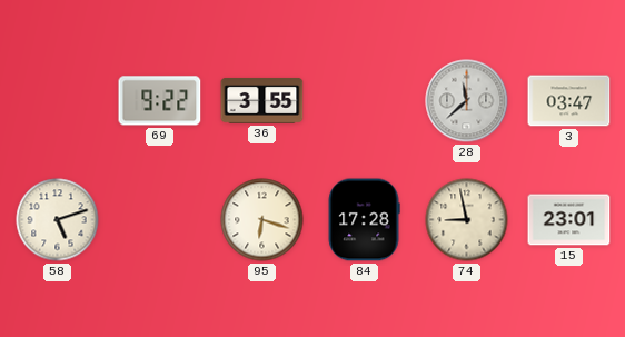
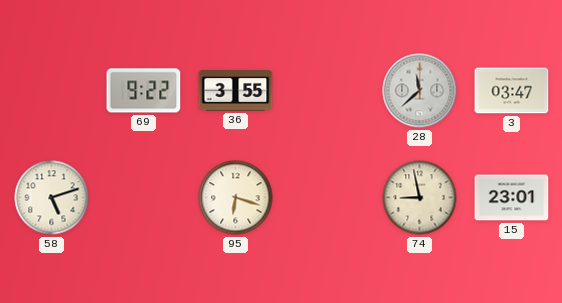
84: 17:28 -> none (364, 220)
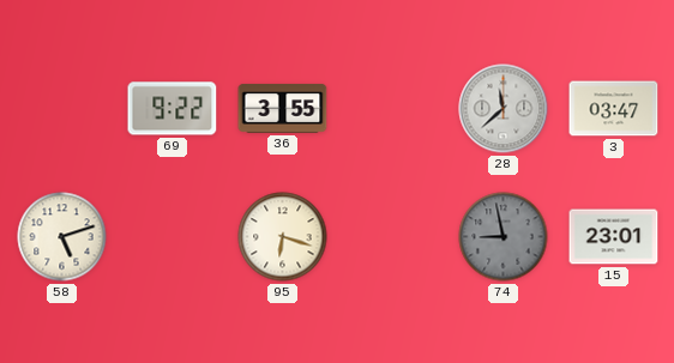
74 dial: cream -> grey (504, 237)
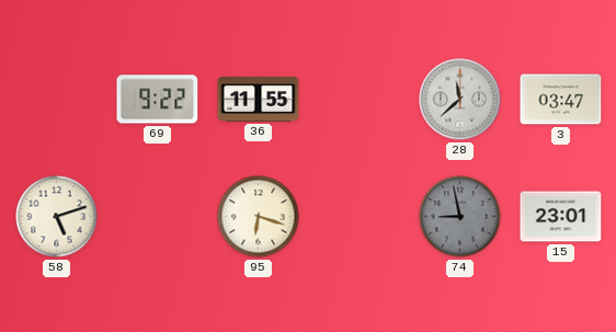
36: 3:55 -> 11:55 (259, 99)
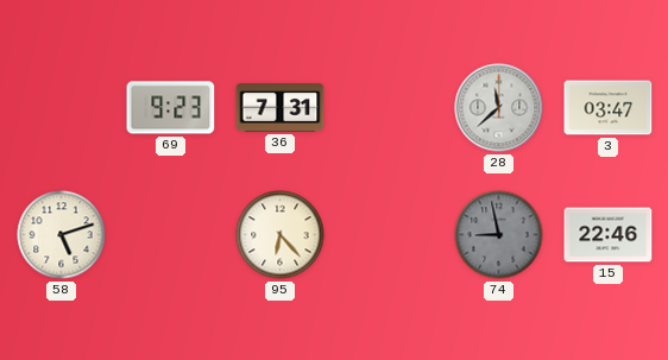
69: 9:22 -> 9:23 (171, 108)
36: 11:55 -> 7:31 (281, 107)
95: 6:18 -> 6:23 (281, 235)
15: 23:01 -> 22:46 (609, 235)
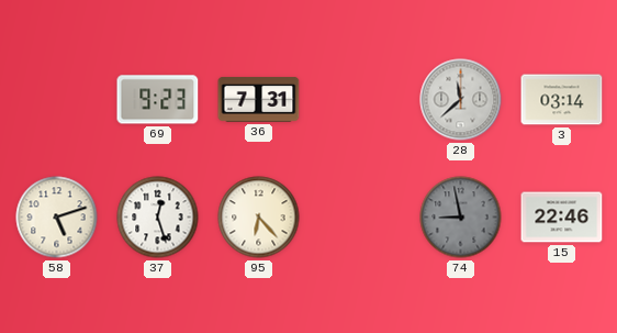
3: 03:47 -> 03:14 (562, 100)
37: none -> 12:27 (158, 218)
